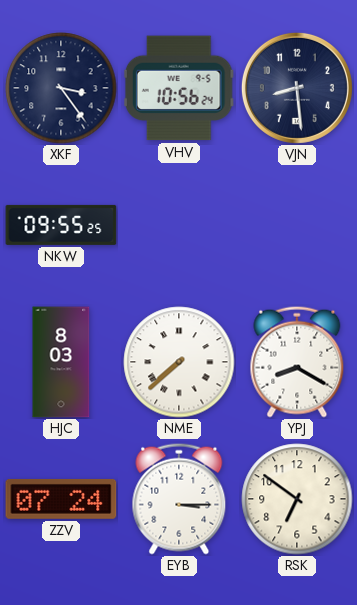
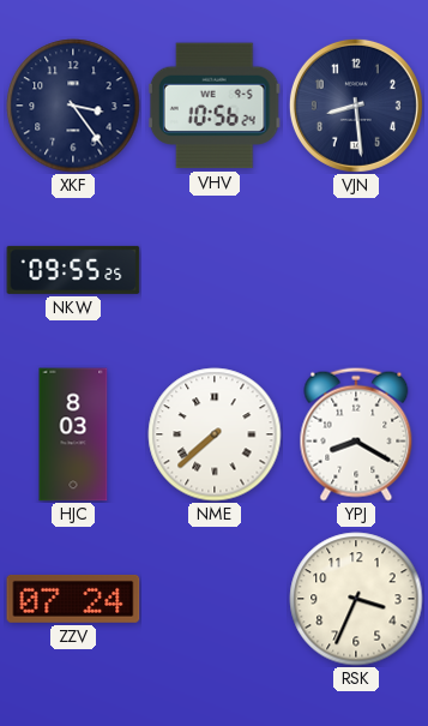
EYB: 3:15 -> none (179, 499)
RSK: 6:51 -> 3:34 (356, 599)
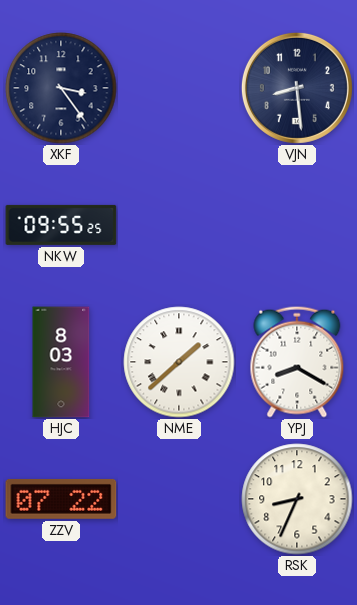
VHV: 10:56 -> none (215, 106)
NME: 7:38 -> 1:38 (179, 362)
ZZV: 07:24 -> 07:22 (61, 499)
RSK: 3:34 -> 8:34 (297, 499)
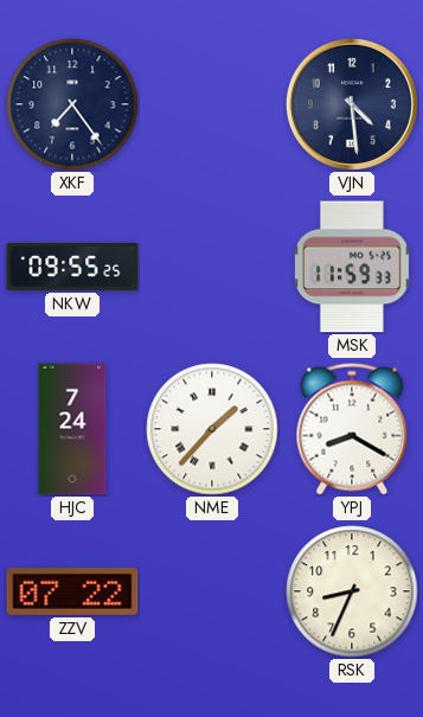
XKF: 3:24 -> 7:24 (72, 104)
VJN: 8:29 -> 4:29 (352, 104)
MSK: none -> 11:59 (352, 267)
HJC: 8:03 -> 7:24 (72, 429)
NME: 1:38 -> 1:37 (212, 429)
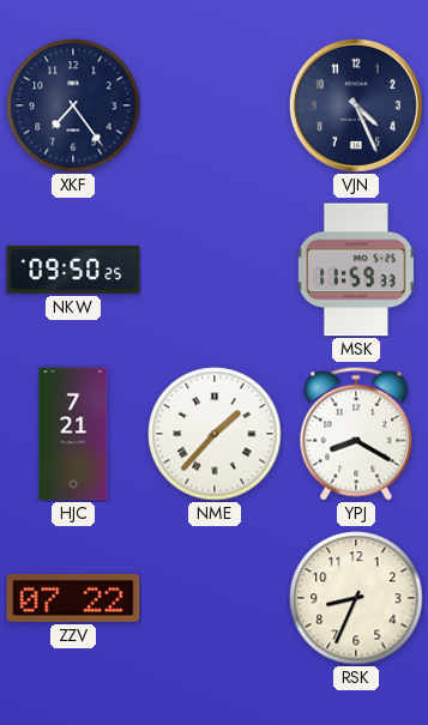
VJN: 4:29 -> 4:26 (356, 105)
NKW: 09:55 -> 09:50 (73, 270)
HJC: 7:24 -> 7:21 (73, 434)
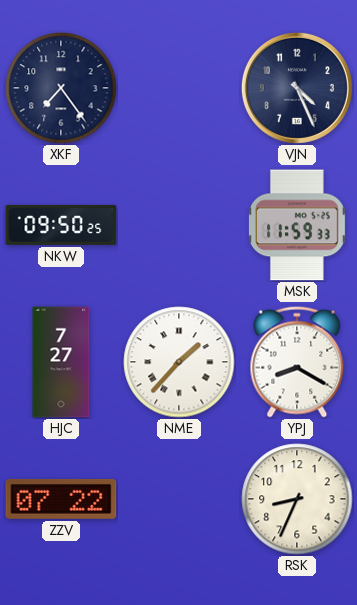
HJC: 7:21 -> 7:27 (61, 362)
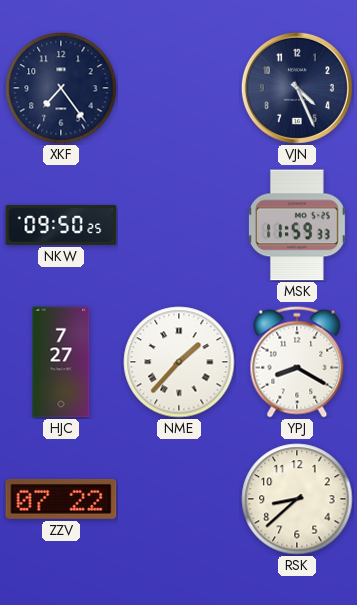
RSK: 8:34 -> 8:38 (297, 499)
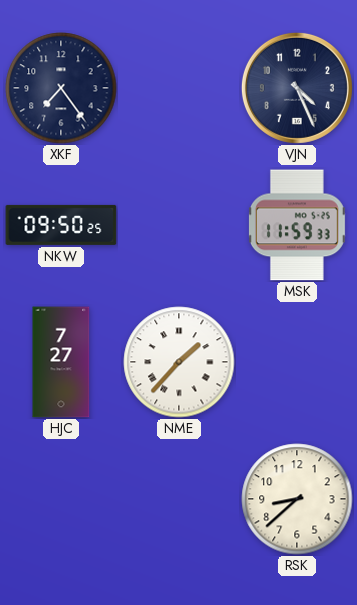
YPJ: 8:20 -> none (297, 362)
ZZV: 07:22 -> none (61, 499)
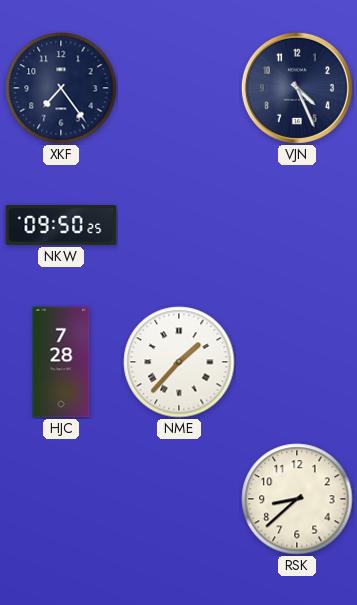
MSK: 11:59 -> none (297, 225)
HJC: 7:27 -> 7:28 (61, 362)
